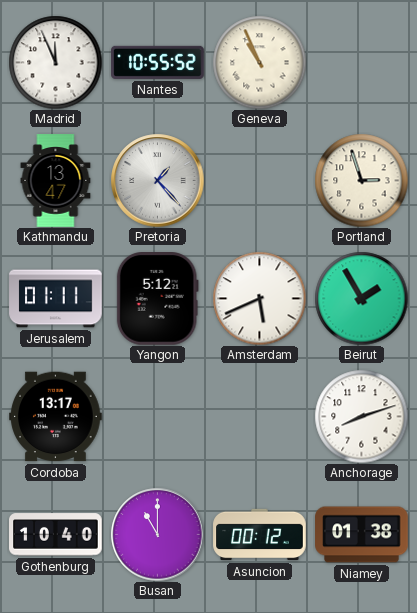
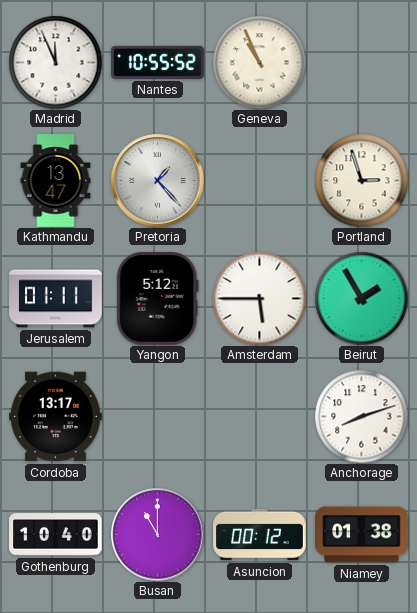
Amsterdam: 5:41 -> 5:45 (259, 298)
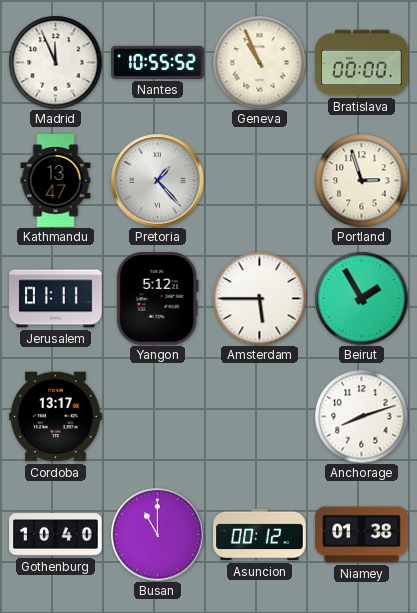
Bratislava: none -> 00:00 (362, 63)
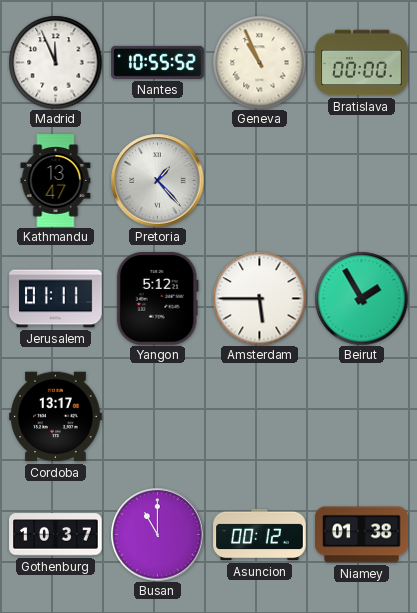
Portland: 2:57 -> none (361, 180)
Anchorage: 8:12 -> none (361, 416)
Gothenburg: 10:40 -> 10:37 (56, 535)
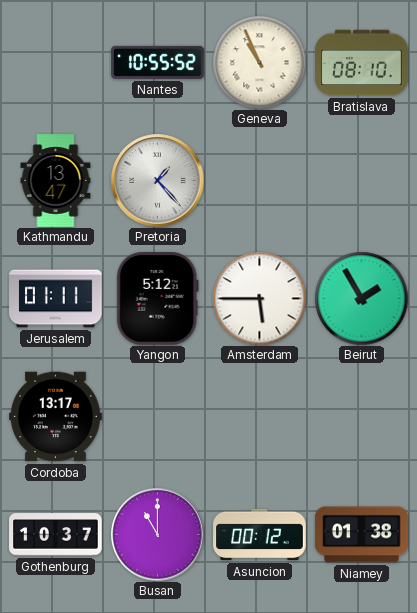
Madrid: 11:56 -> none (55, 62)
Bratislava: 00:00 -> 08:10 (362, 63)
